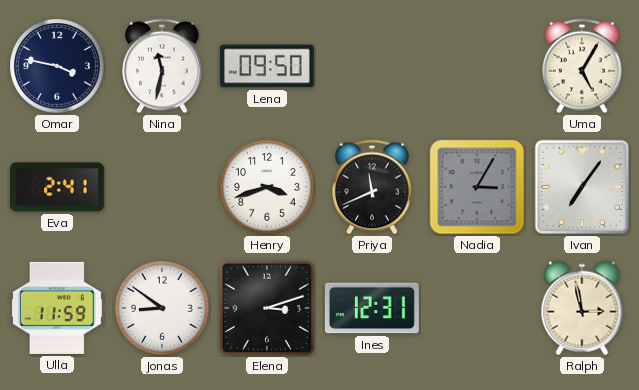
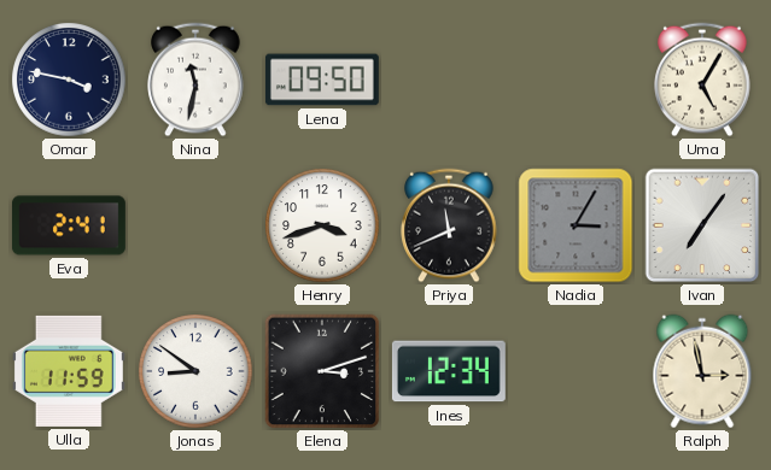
Ines: 12:31 -> 12:34 (449, 371)
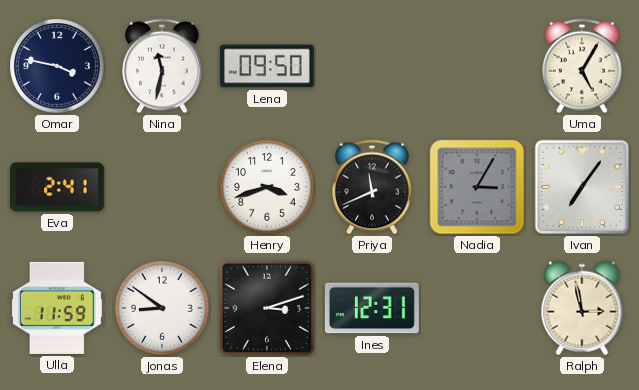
Ines: 12:34 -> 12:31 (372, 308)
